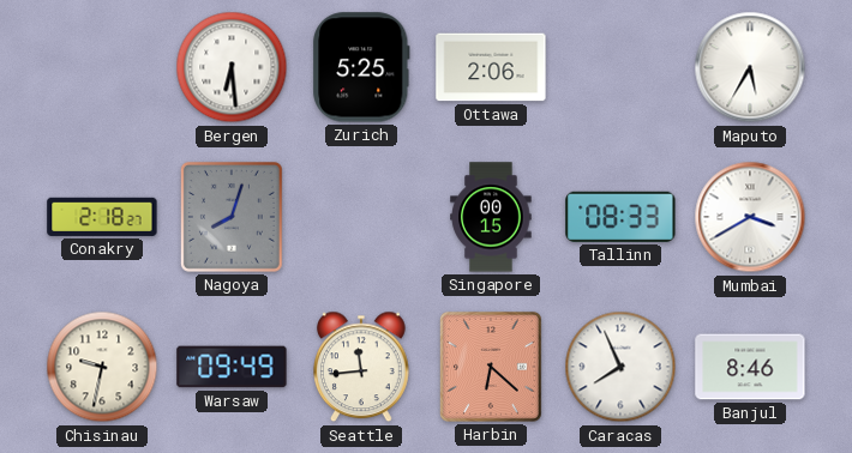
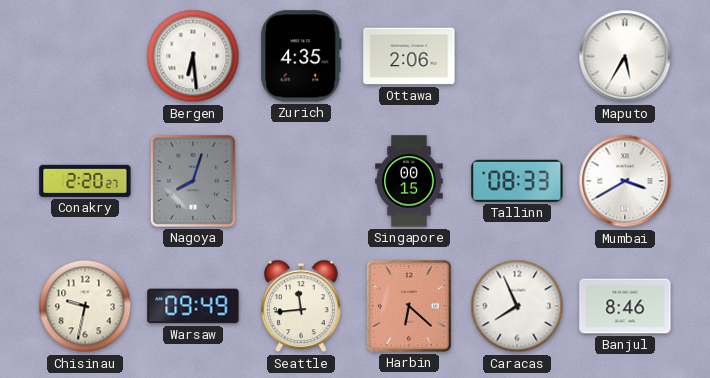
Zurich: 5:25 -> 4:35 (301, 56)
Conakry: 2:18 -> 2:20 (85, 181)
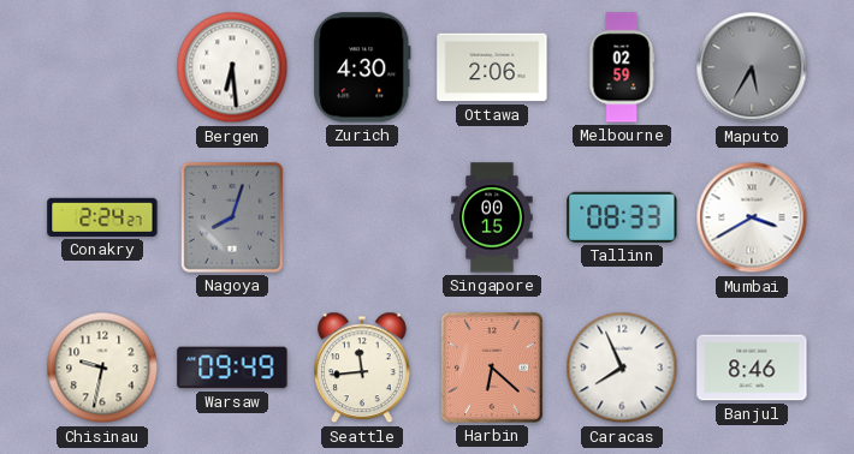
Zurich: 4:35 -> 4:30 (362, 67)
Melbourne: none -> 02:59 (622, 67)
Maputo dial: white -> grey (752, 67)
Conakry: 2:20 -> 2:24 (102, 217)
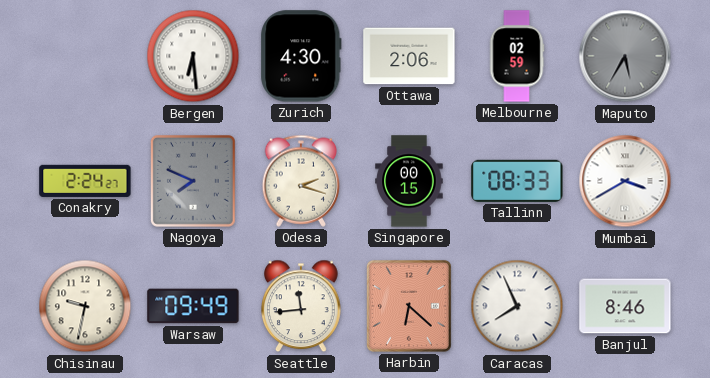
Nagoya: 8:03 -> 7:49 (193, 181)
Odesa: none -> 2:18 (301, 181)
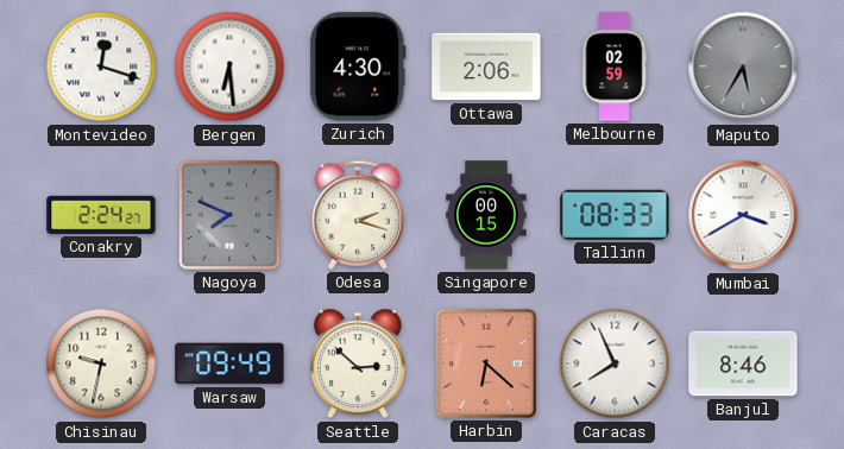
Montevideo: none -> 12:18 (101, 67)
Seattle: 11:44 -> 2:52 (359, 363)
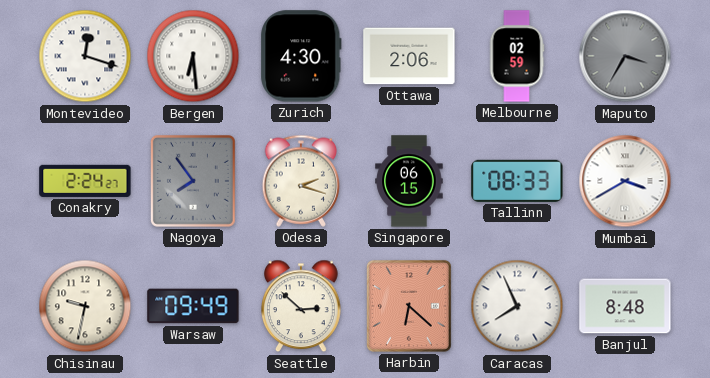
Maputo: 5:35 -> 3:35 (625, 56)
Nagoya: 7:49 -> 7:54 (193, 181)
Singapore: 00:15 -> 06:15 (409, 181)
Banjul: 8:46 -> 8:48 (625, 306)
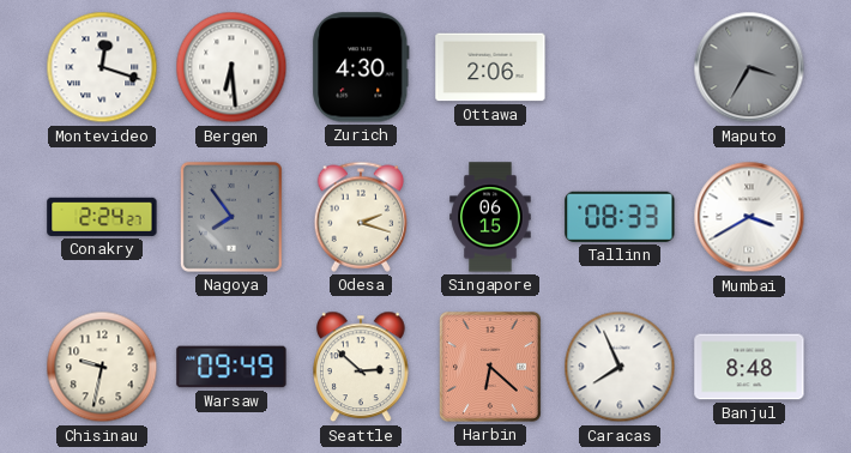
Melbourne: 02:59 -> none (517, 56)
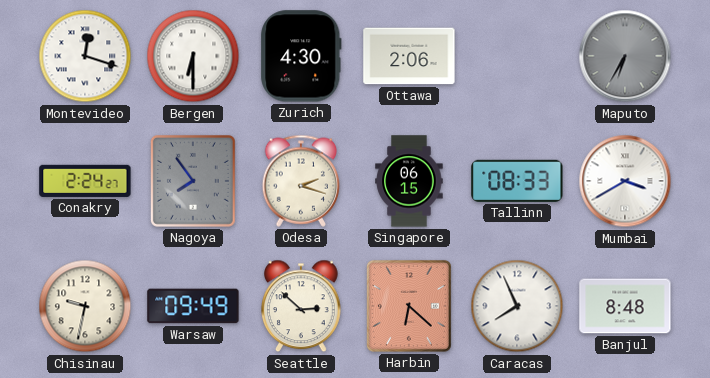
Bergen: 6:29 -> 6:30 (193, 56)
Maputo: 3:35 -> 6:35 (625, 56)
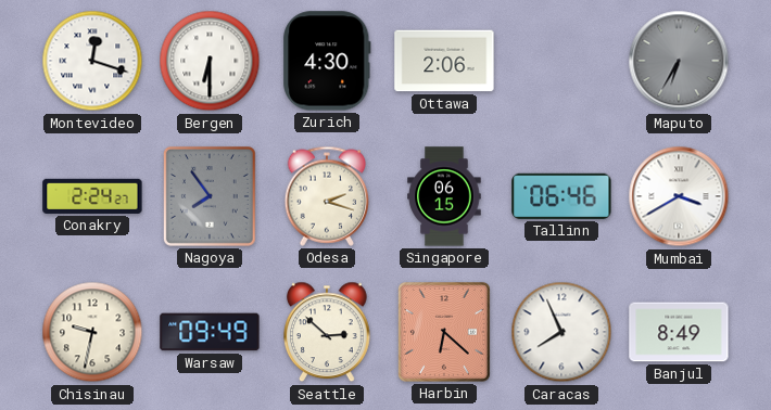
Tallinn: 08:33 -> 06:46 (561, 196)
Banjul: 8:48 -> 8:49 (679, 332)
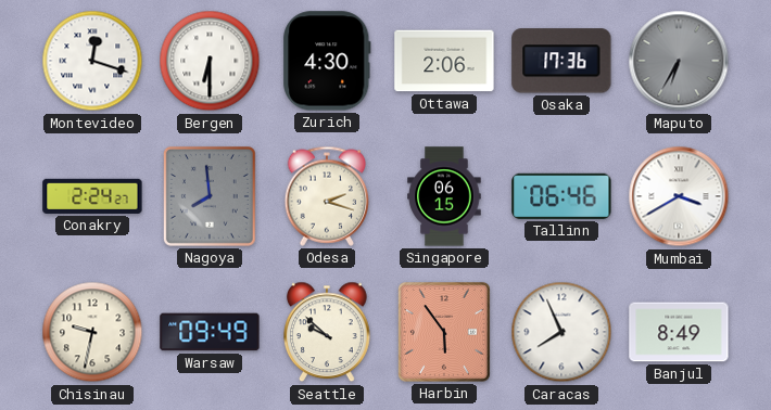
Osaka: none -> 17:36 (561, 61)
Nagoya: 7:54 -> 7:59 (210, 196)
Seattle: 2:52 -> 9:52 (328, 332)
Harbin: 6:22 -> 5:54 (444, 332)
